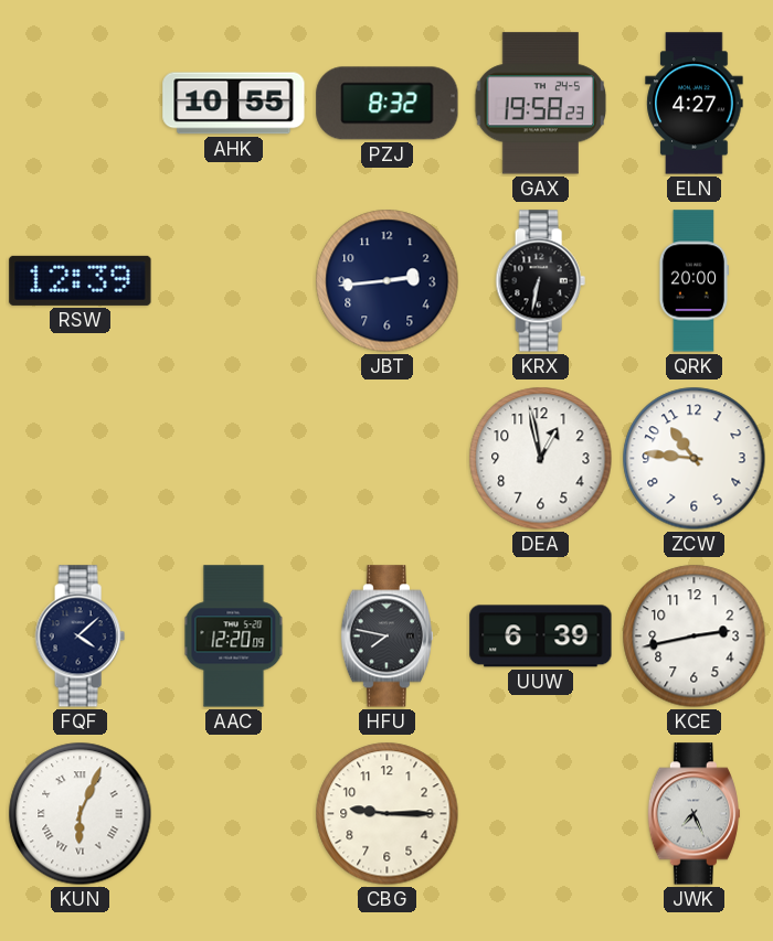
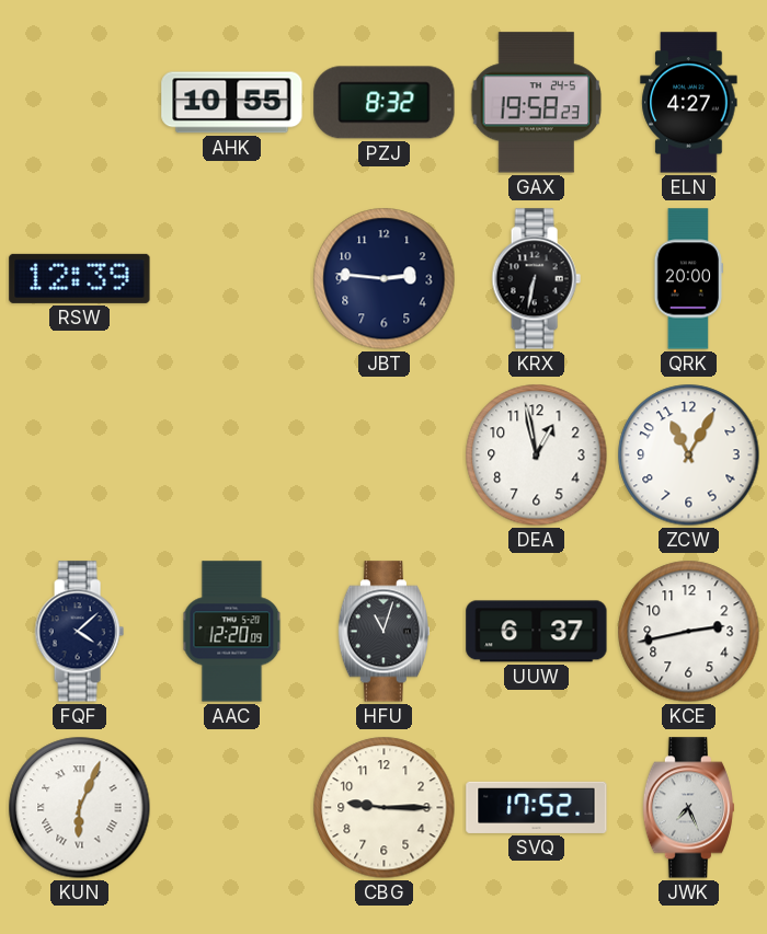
JBT: 2:44 -> 2:46 (385, 279)
ZCW: 10:46 -> 11:05 (689, 456)
HFU: 7:47 -> 11:03 (383, 632)
UUW: 6:39 -> 6:37 (537, 632)
SVQ: none -> 17:52 (537, 807)
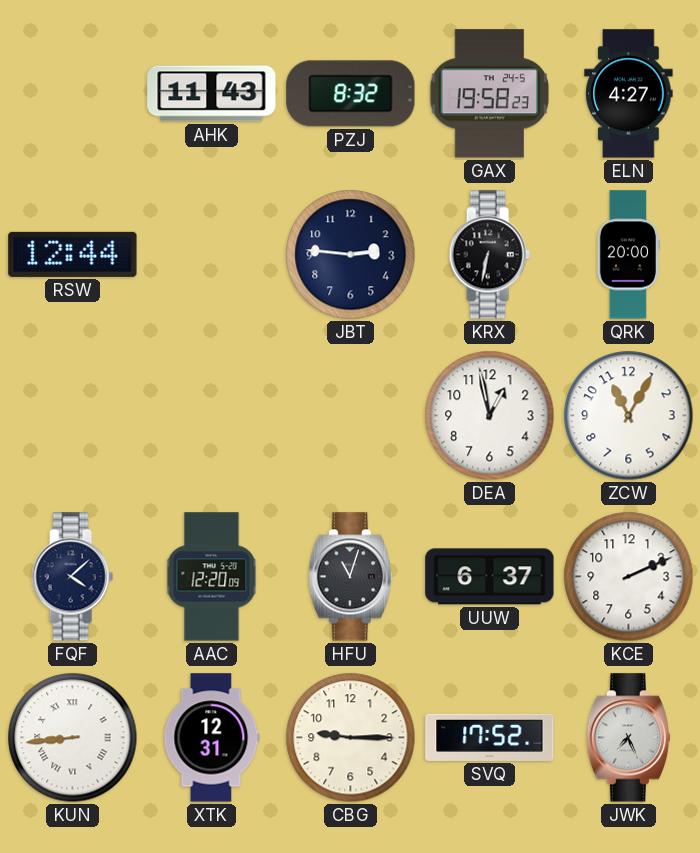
AHK: 10:55 -> 11:43 (212, 94)
RSW: 12:39 -> 12:44 (73, 254)
KCE: 2:43 -> 2:11 (629, 577)
KUN: 6:04 -> 8:44 (73, 738)
XTK: none -> 12:31 (212, 738)
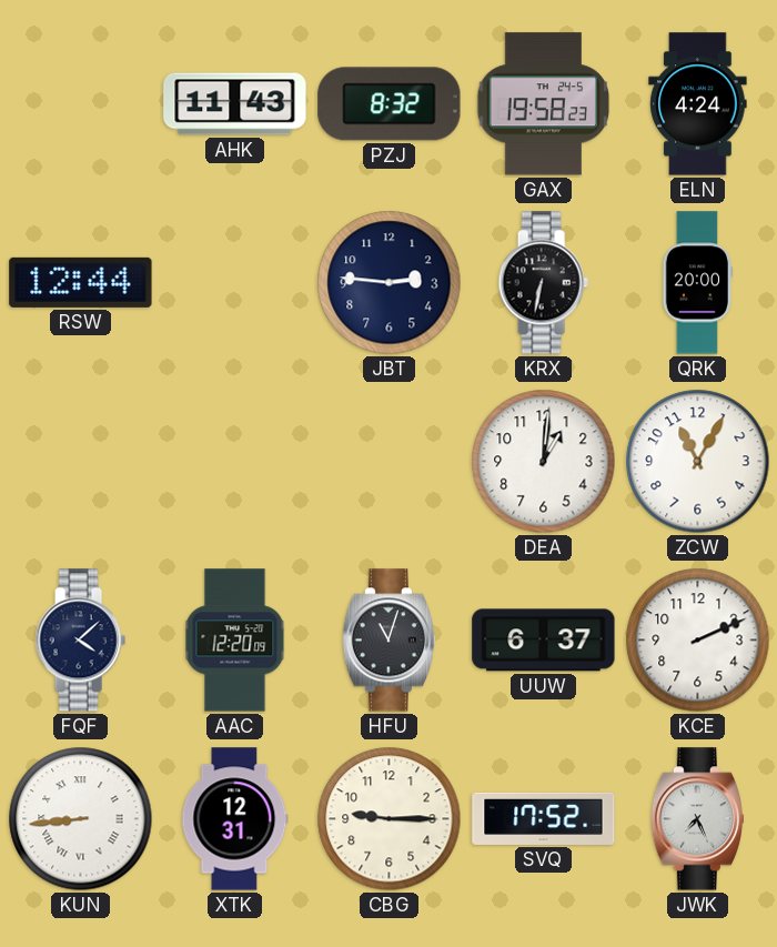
ELN: 4:27 -> 4:24 (698, 104)
DEA: 12:58 -> 1:01 (544, 462)
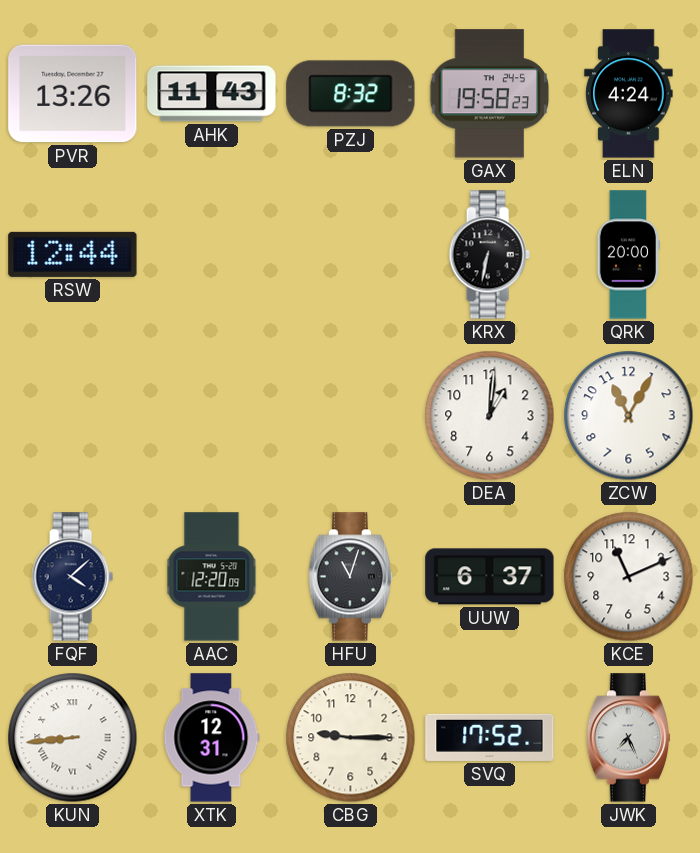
PVR: none -> 13:26 (73, 94)
JBT: 2:46 -> none (390, 283)
KCE: 2:11 -> 11:11 (629, 577)
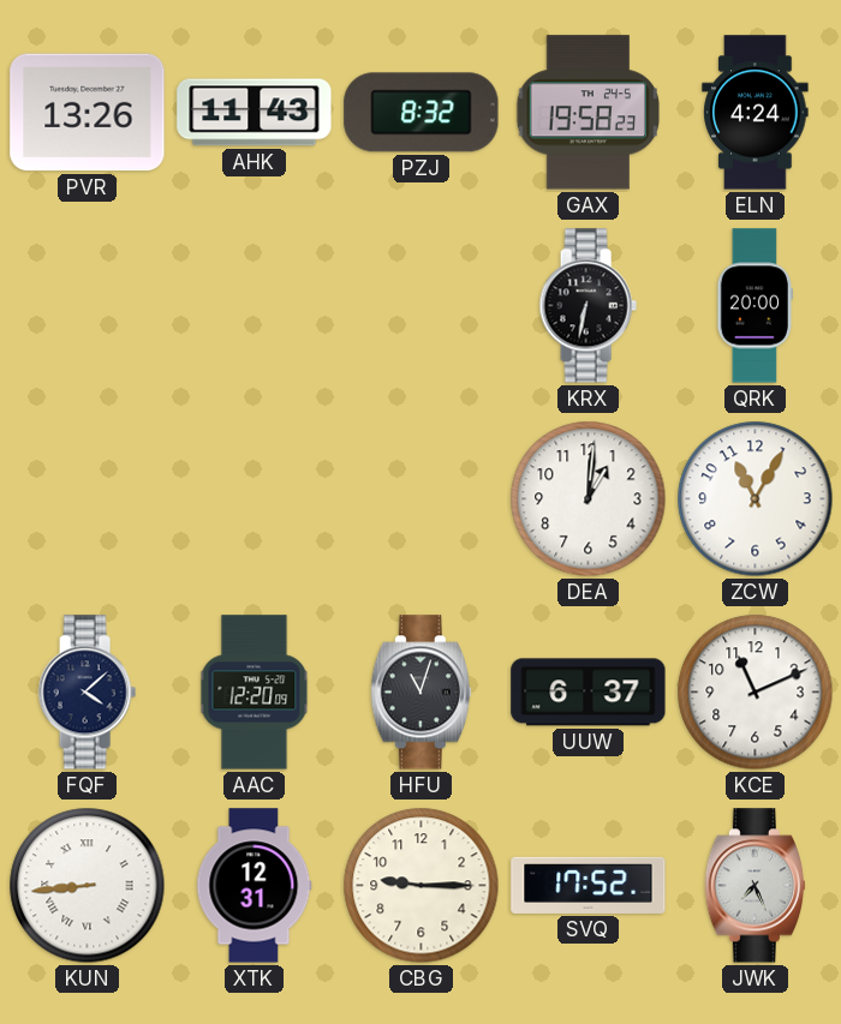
RSW: 12:44 -> none (73, 254)
